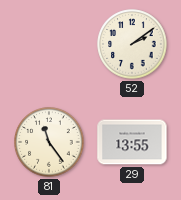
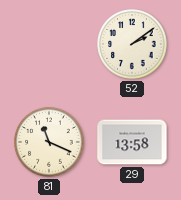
81: 11:24 -> 11:19 (49, 142)
29: 13:55 -> 13:58 (132, 142)
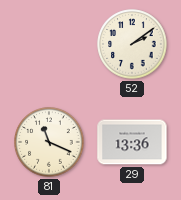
29: 13:58 -> 13:36 (132, 142)
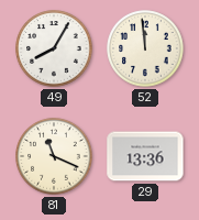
49: none -> 8:05 (54, 48)
52: 2:09 -> 11:59 (145, 48)
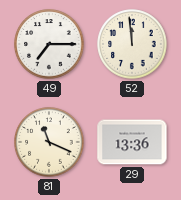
49: 8:05 -> 7:15 (49, 44)
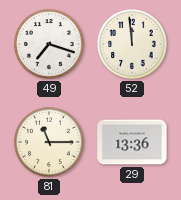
49: 7:15 -> 7:18 (49, 44)
81: 11:19 -> 11:15 (49, 142)
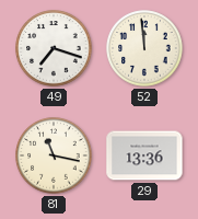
81: 11:15 -> 11:17 (54, 155)
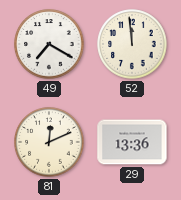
49: 7:18 -> 7:20 (49, 44)
81: 11:17 -> 12:11 (49, 142)
